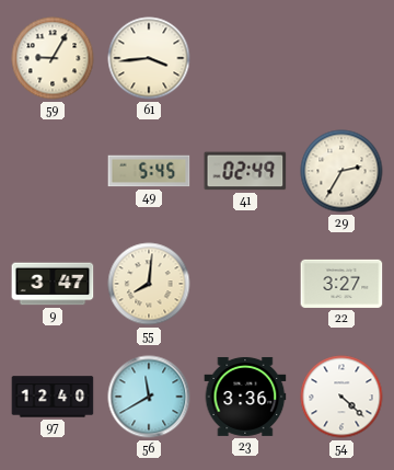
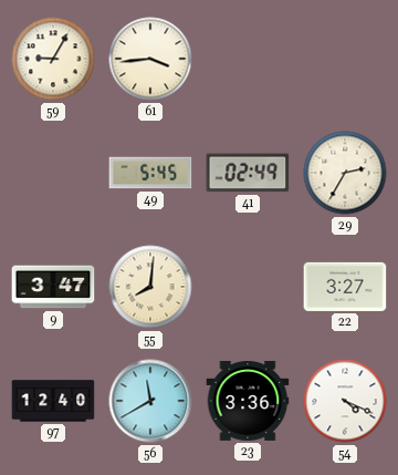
54: 4:22 -> 4:19 (345, 401)
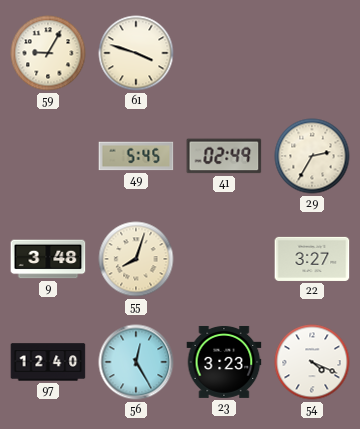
61: 3:44 -> 3:48 (136, 53)
9: 3:47 -> 3:48 (48, 259)
55: 8:01 -> 8:03 (136, 259)
56: 11:40 -> 12:25 (136, 362)
23: 3:36 -> 3:23 (224, 362)
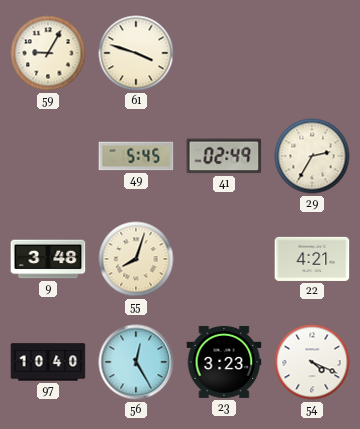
22: 3:27 -> 4:21 (312, 259)
97: 12:40 -> 10:40 (48, 362)
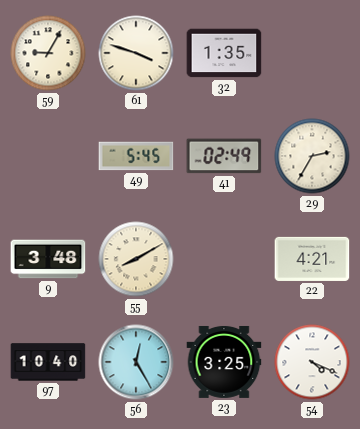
32: none -> 1:35 (224, 53)
55: 8:03 -> 8:10 (136, 259)
23: 3:23 -> 3:25 (224, 362)
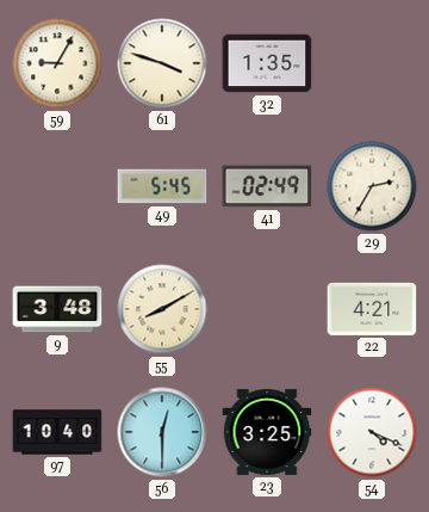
56: 12:25 -> 12:30 (162, 432)
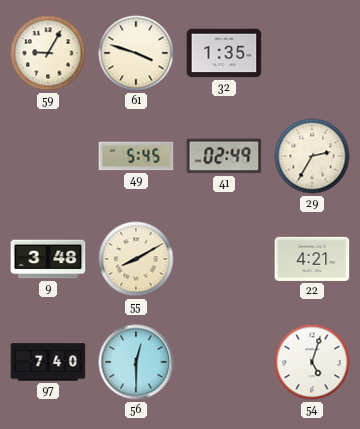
97: 10:40 -> 7:40 (48, 362)
23: 3:25 -> none (267, 432)
54: 4:19 -> 5:03 (312, 362)
